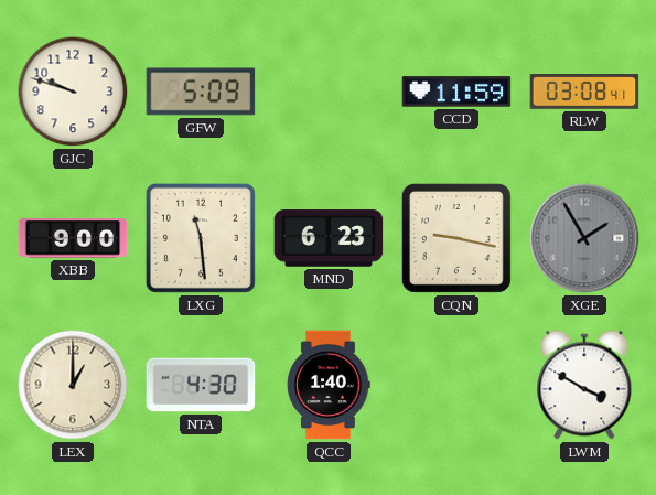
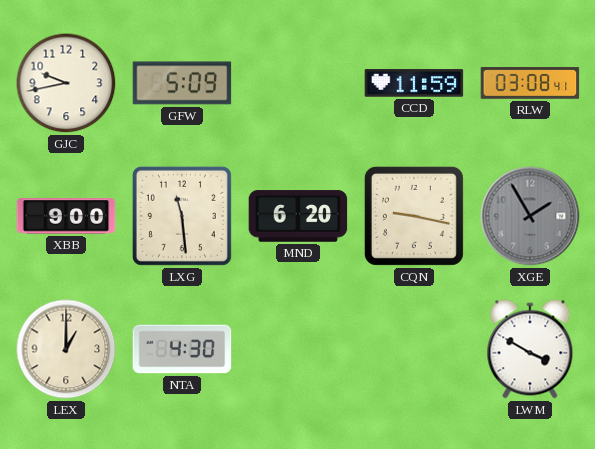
GJC: 9:48 -> 9:43 (66, 83)
MND: 6:23 -> 6:20 (298, 216)
QCC: 1:40 -> none (329, 385)
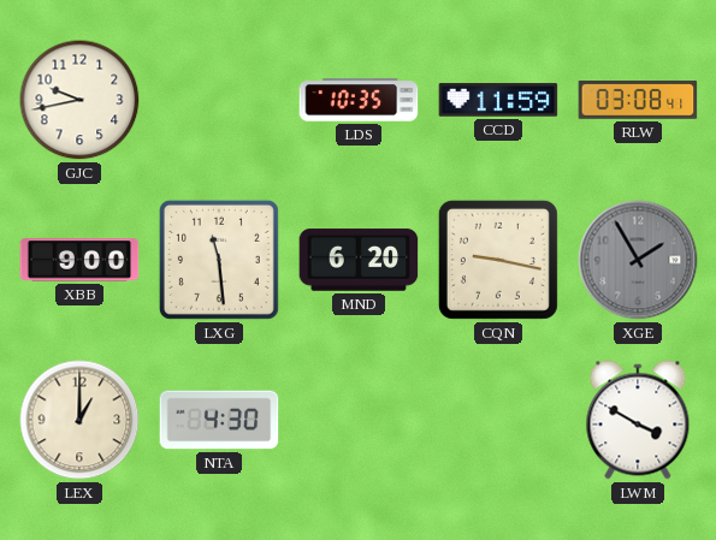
GFW: 5:09 -> none (182, 83)
LDS: none -> 10:35 (359, 100)
